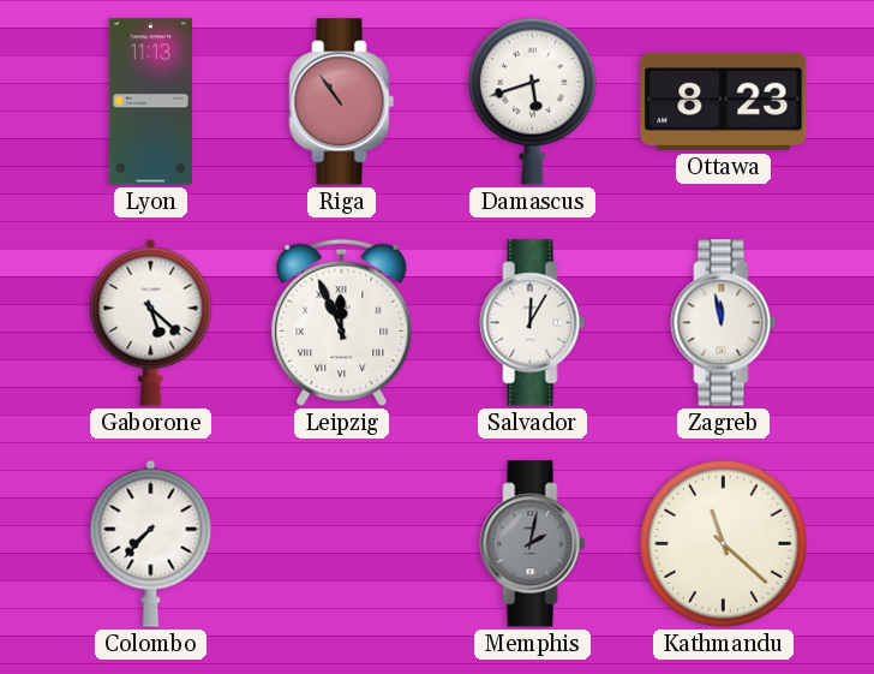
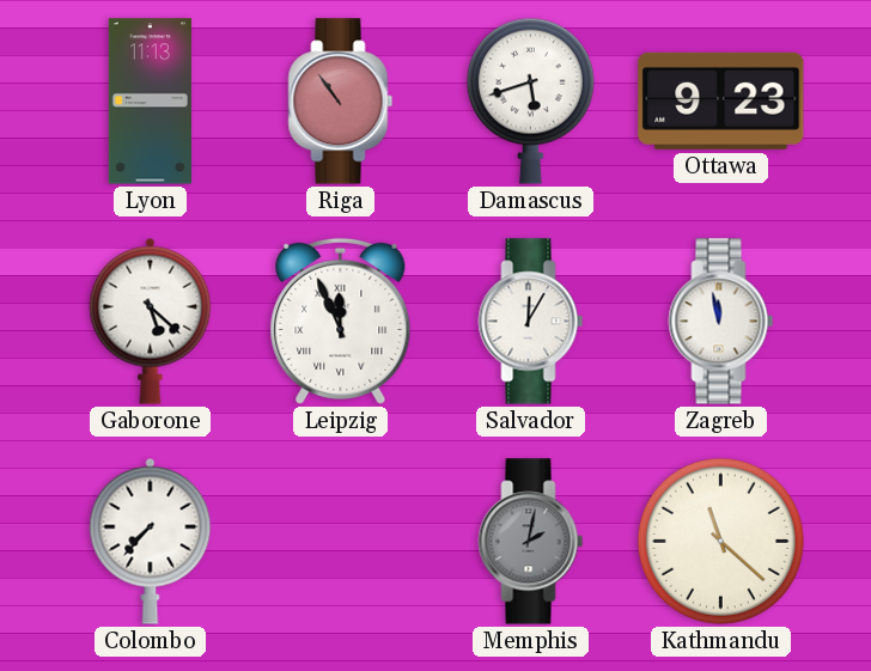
Ottawa: 8:23 -> 9:23 (721, 100)
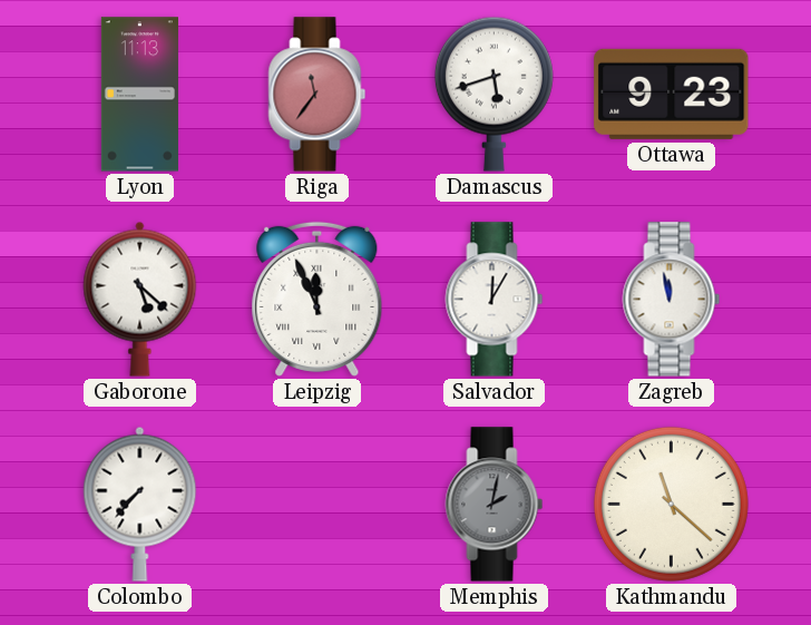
Riga: 10:54 -> 11:36 (317, 95)
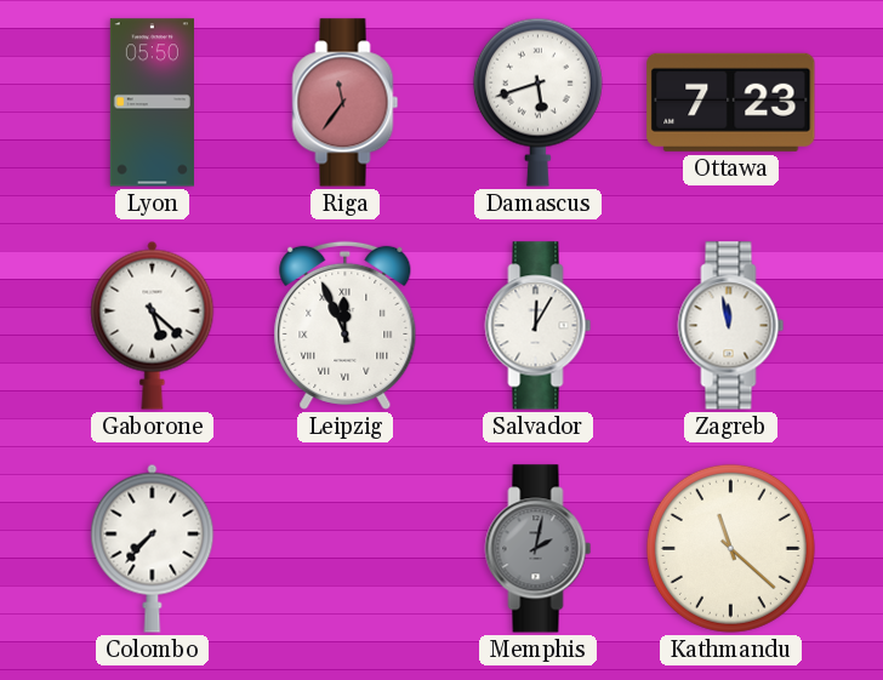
Lyon: 11:13 -> 05:50 (152, 103)
Ottawa: 9:23 -> 7:23 (731, 102)
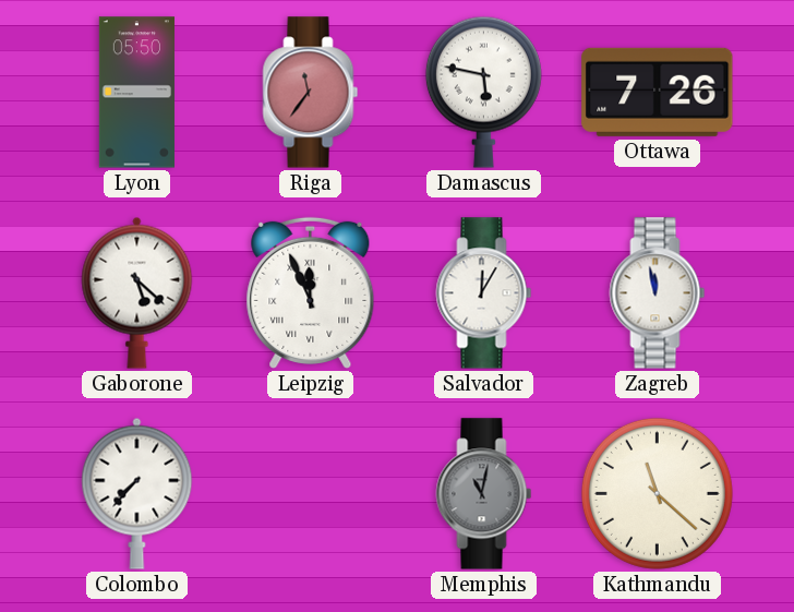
Damascus: 5:42 -> 5:47 (483, 92)
Ottawa: 7:23 -> 7:26 (658, 92)
Memphis: 2:02 -> 11:02 (484, 494)
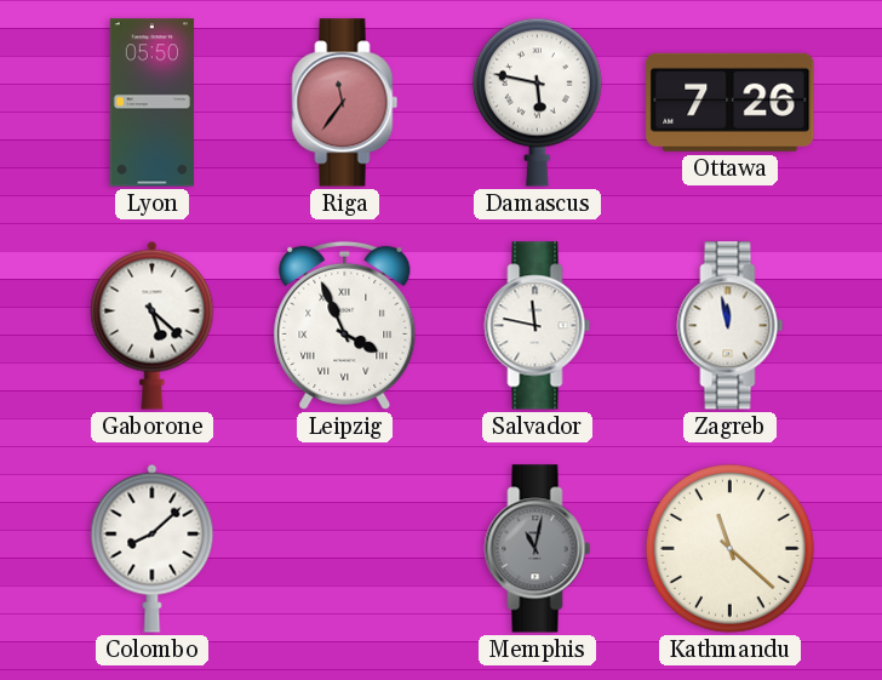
Leipzig: 11:56 -> 3:56 (345, 325)
Salvador: 12:05 -> 11:47 (538, 326)
Colombo: 7:37 -> 8:08 (153, 548)
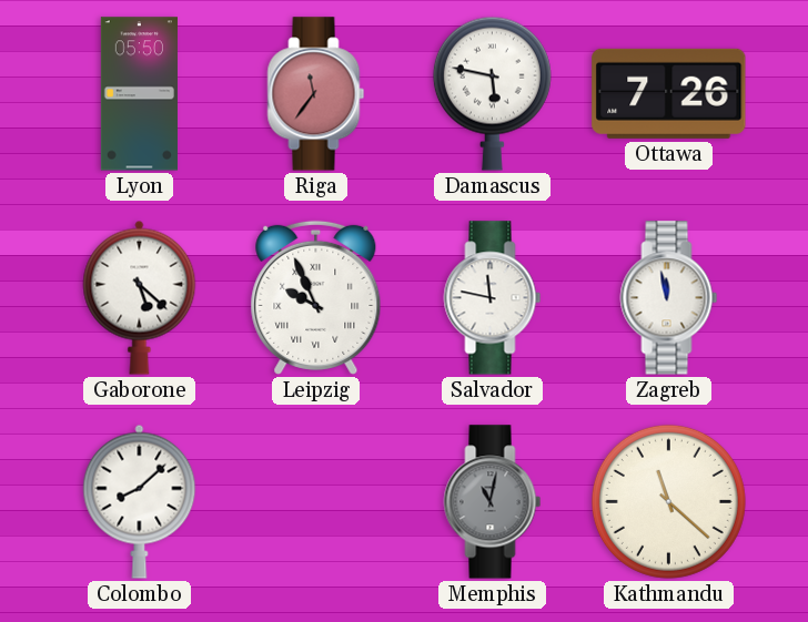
Leipzig: 3:56 -> 9:56 (316, 297)
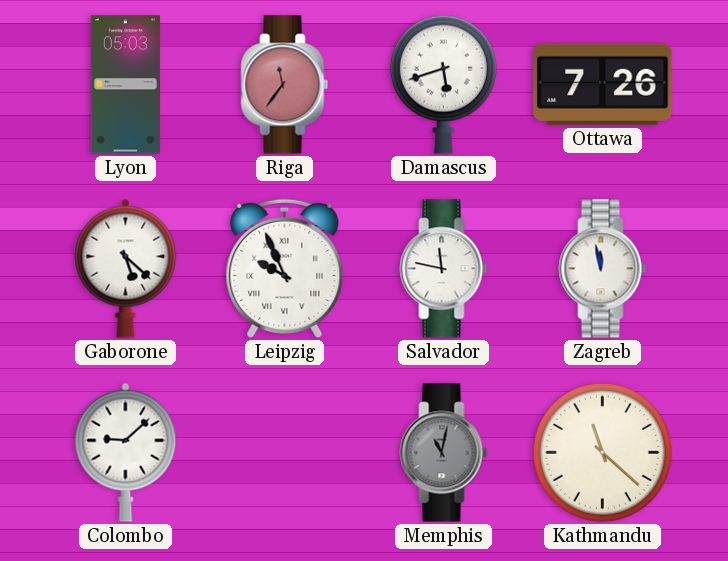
Lyon: 05:50 -> 05:03 (125, 85)
Damascus: 5:47 -> 5:42 (443, 84)
Colombo: 8:08 -> 9:08 (126, 452)
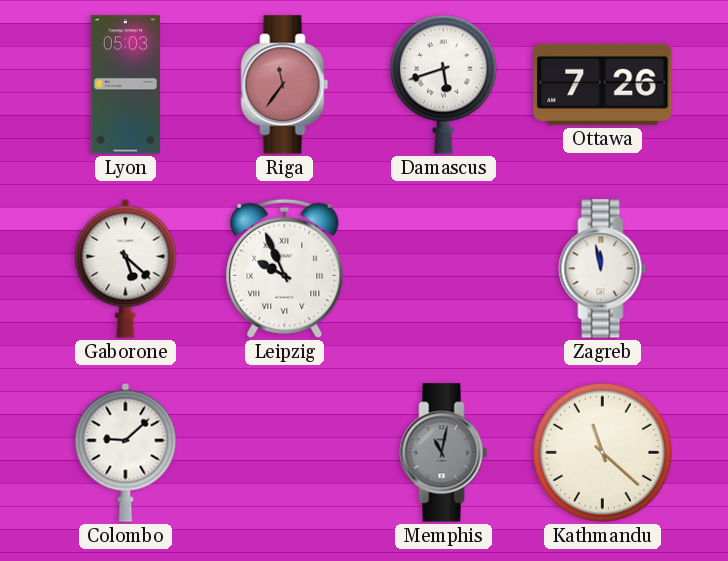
Salvador: 11:47 -> none (444, 269)
